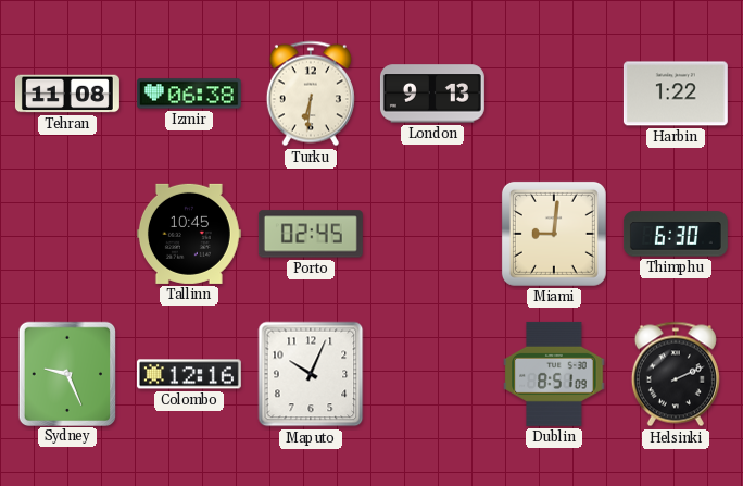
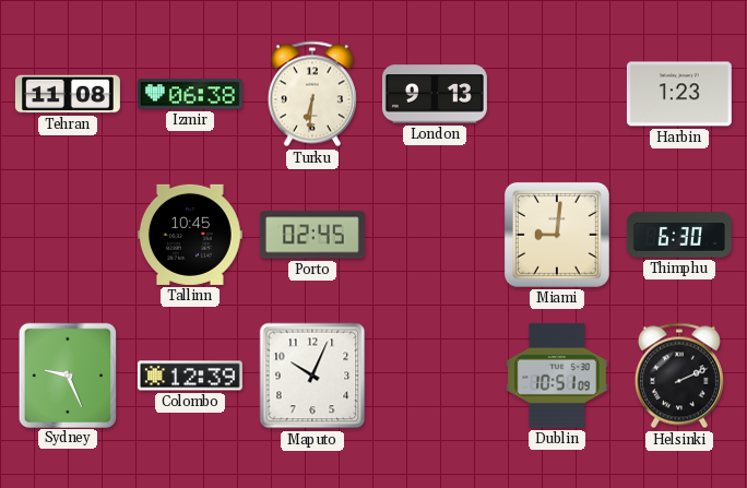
Harbin: 1:22 -> 1:23 (679, 94)
Colombo: 12:16 -> 12:39 (190, 376)
Dublin: 8:51 -> 10:51 (557, 376)
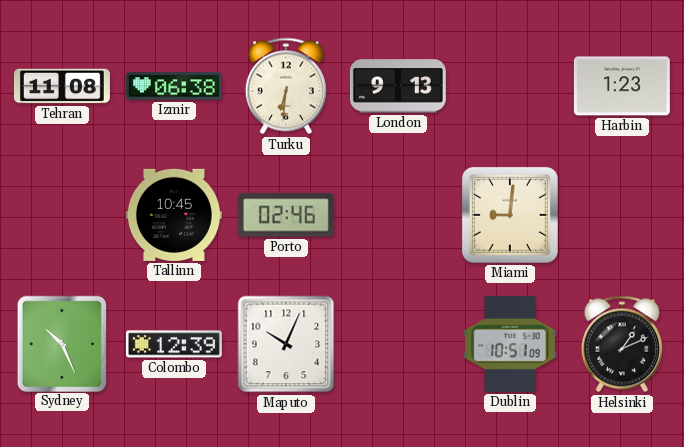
Porto: 02:45 -> 02:46 (286, 215)
Thimphu: 6:30 -> none (679, 235)
Sydney: 9:26 -> 10:26 (61, 343)
Helsinki: 2:11 -> 1:11 (622, 344)
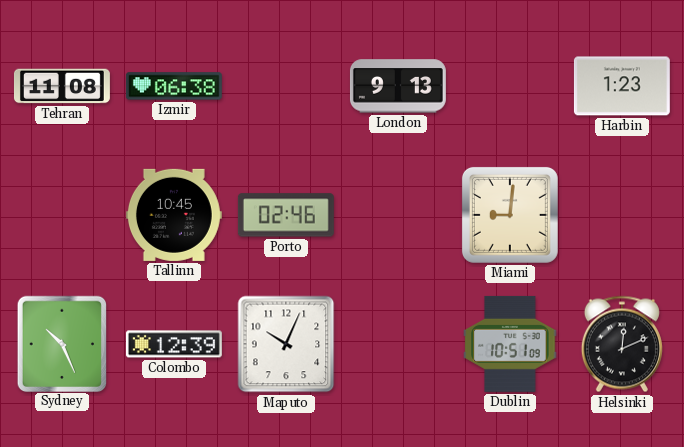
Turku: 6:31 -> none (286, 86)
Helsinki: 1:11 -> 12:11 (622, 344)
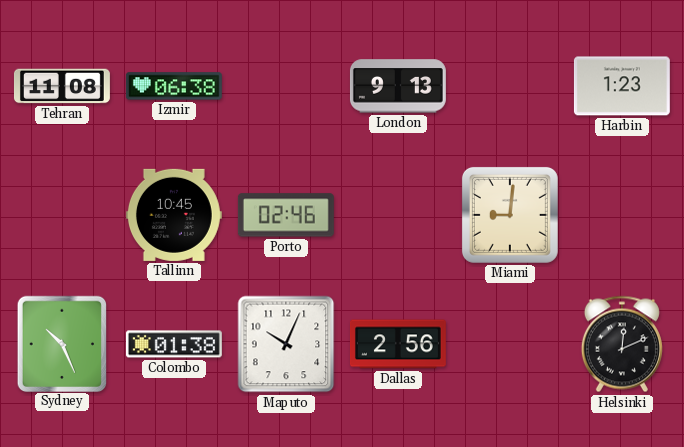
Colombo: 12:39 -> 01:38 (174, 344)
Dallas: none -> 2:56 (398, 344)
Dublin: 10:51 -> none (510, 344)
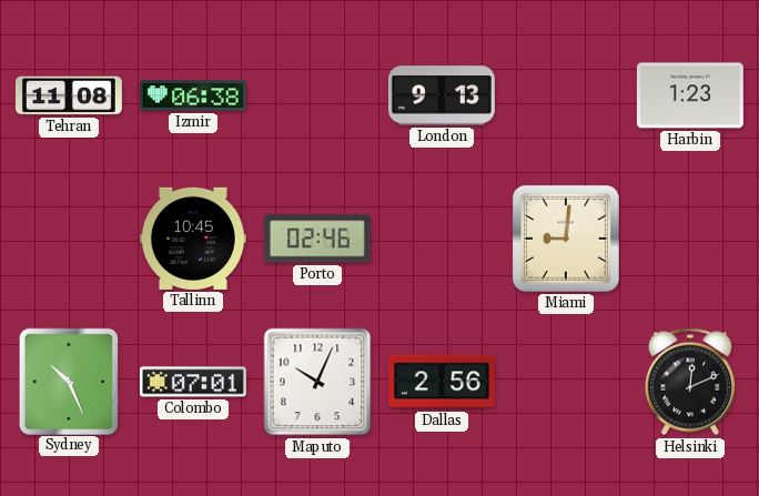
Colombo: 01:38 -> 07:01 (193, 382)
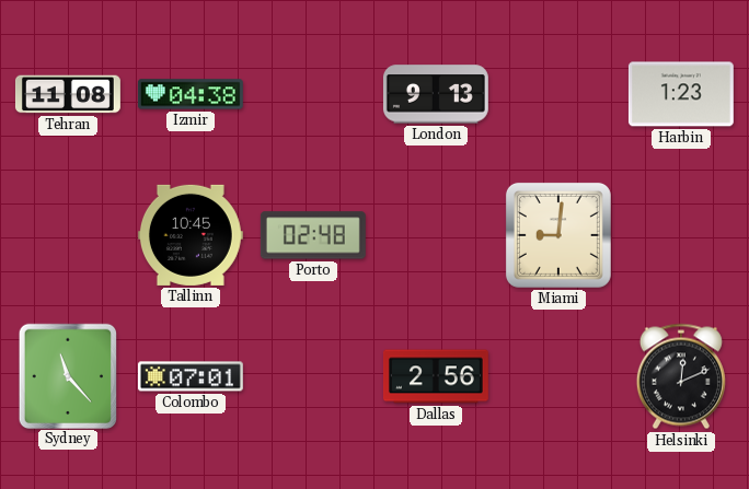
Izmir: 06:38 -> 04:38 (191, 94)
Porto: 02:46 -> 02:48 (313, 235)
Sydney: 10:26 -> 11:23 (67, 375)
Maputo: 10:04 -> none (317, 382)
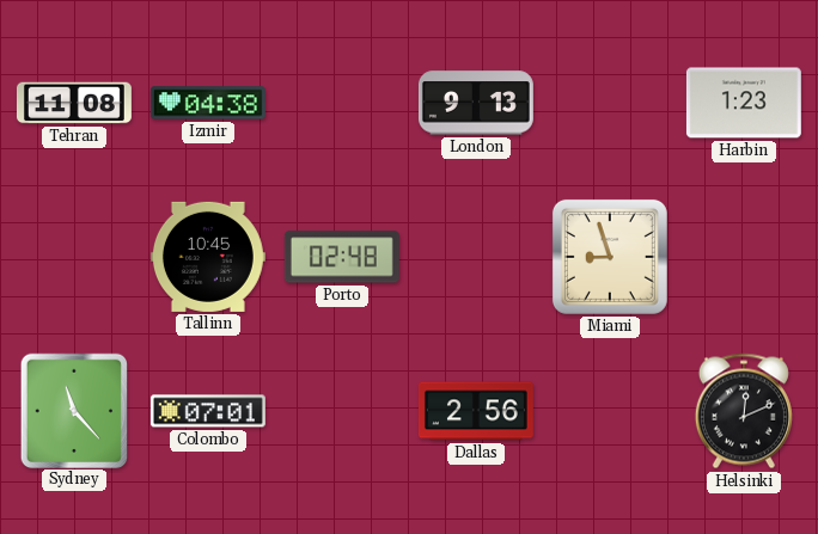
Miami: 9:01 -> 8:57 (610, 257)
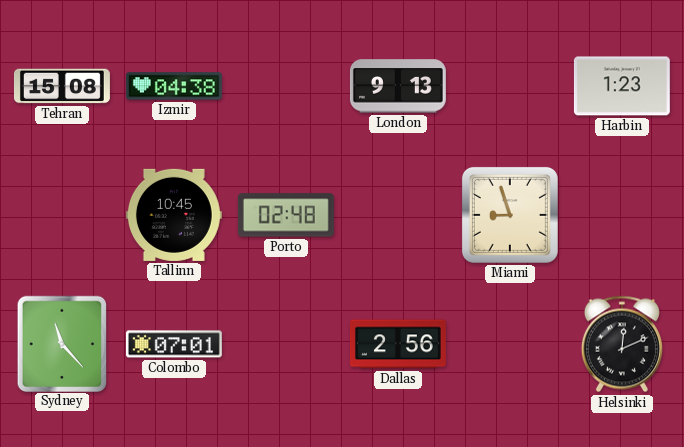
Tehran: 11:08 -> 15:08 (62, 86)
